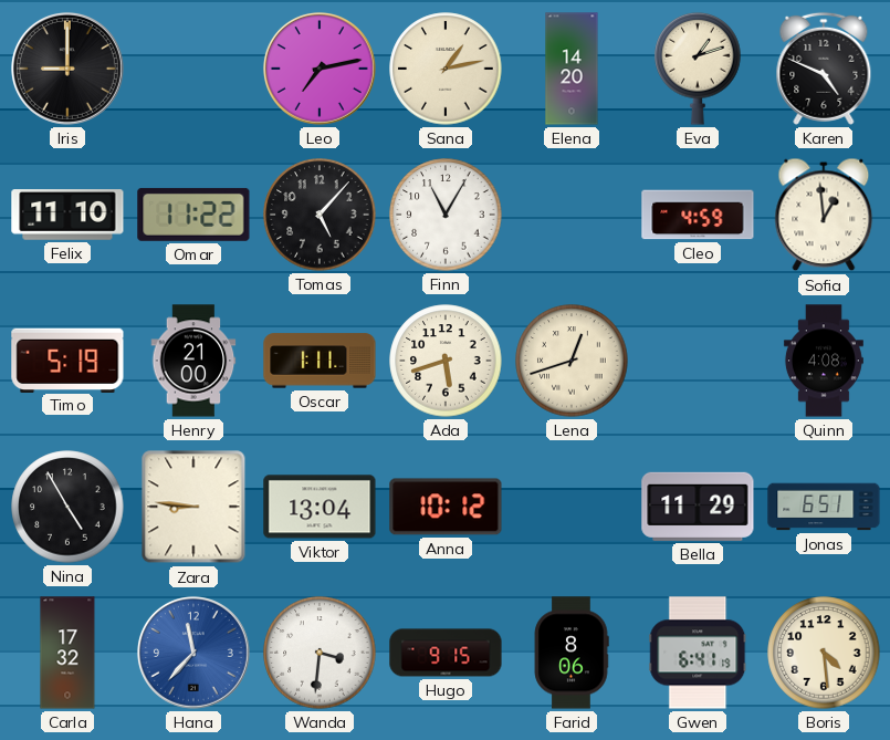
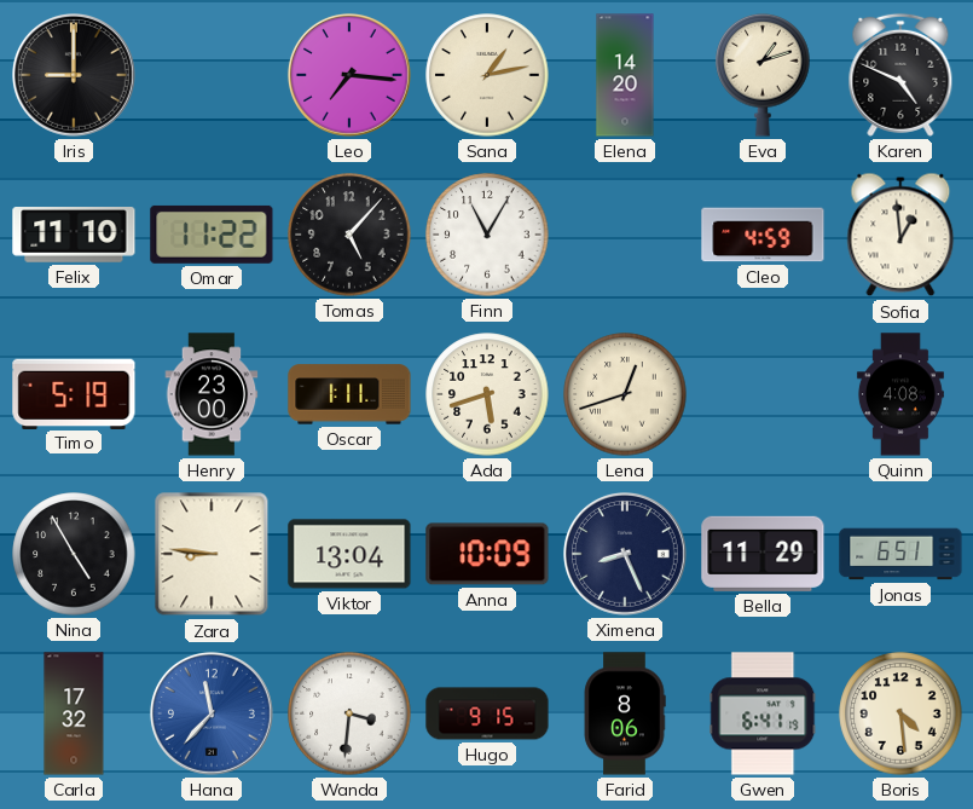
Leo: 7:13 -> 7:16 (349, 75)
Henry: 21:00 -> 23:00 (212, 394)
Anna: 10:12 -> 10:09 (487, 554)
Ximena: none -> 8:26 (625, 554)
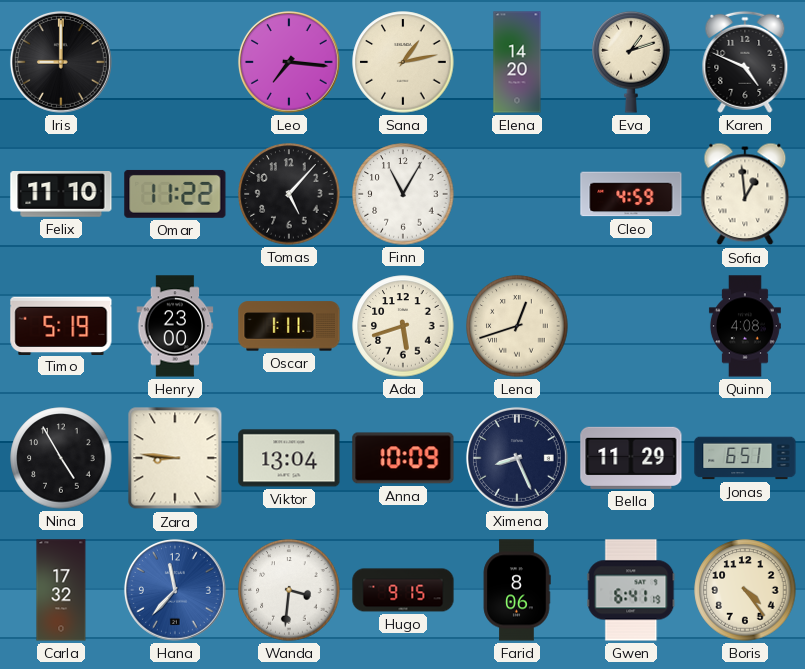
Boris: 4:29 -> 4:24 (745, 590)
